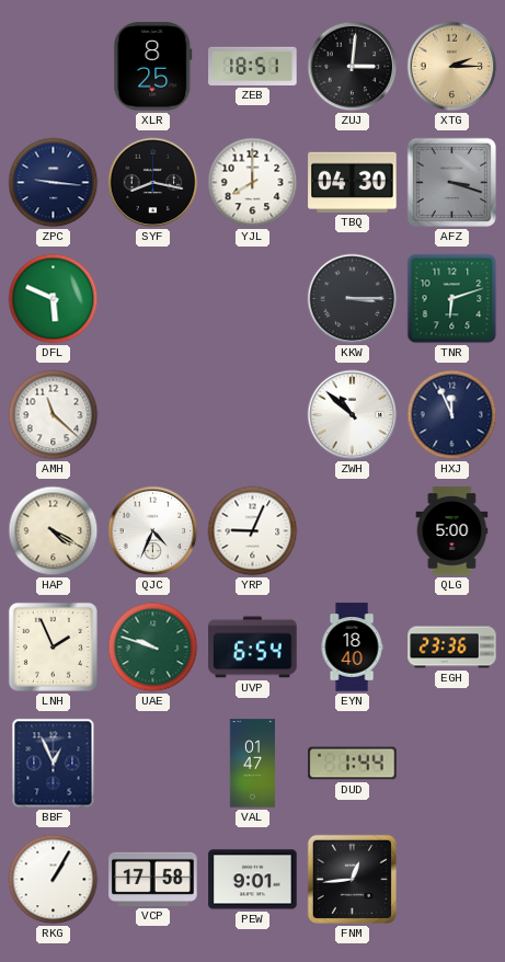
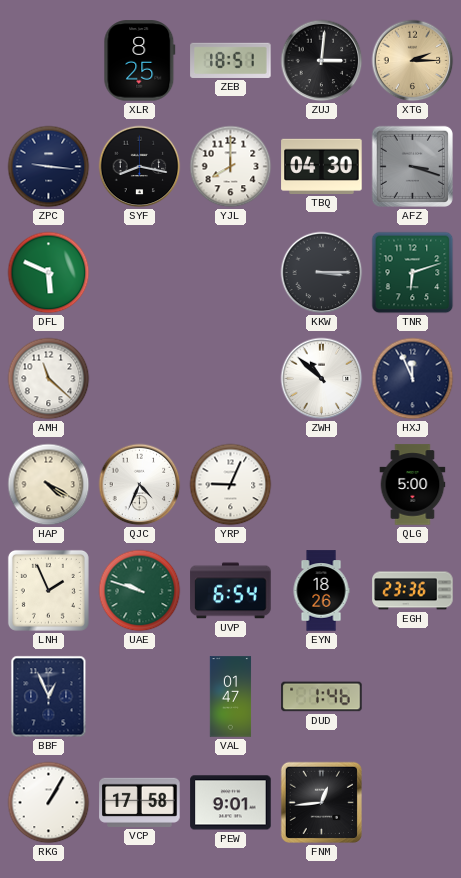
EYN: 18:40 -> 18:26 (321, 591)
DUD: 1:44 -> 1:46 (322, 697)
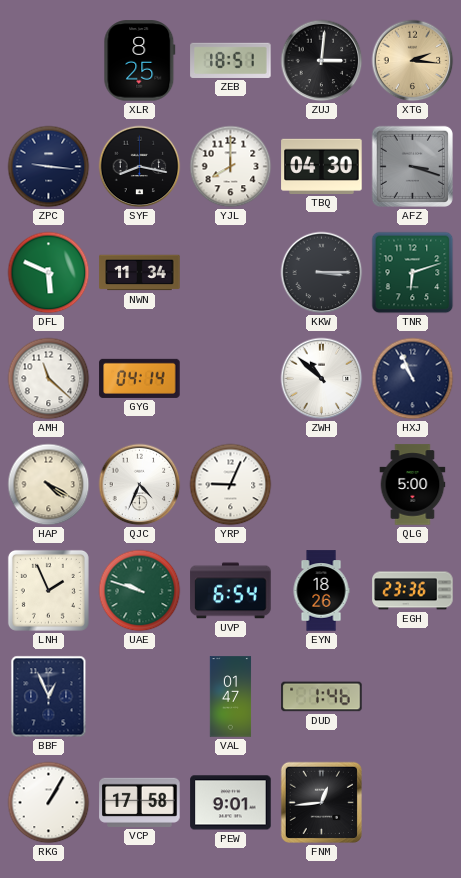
XTG: 2:15 -> 2:16 (413, 61)
NWN: none -> 11:34 (140, 273)
GYG: none -> 04:14 (140, 378)
HXJ: 11:56 -> 10:56 (413, 379)
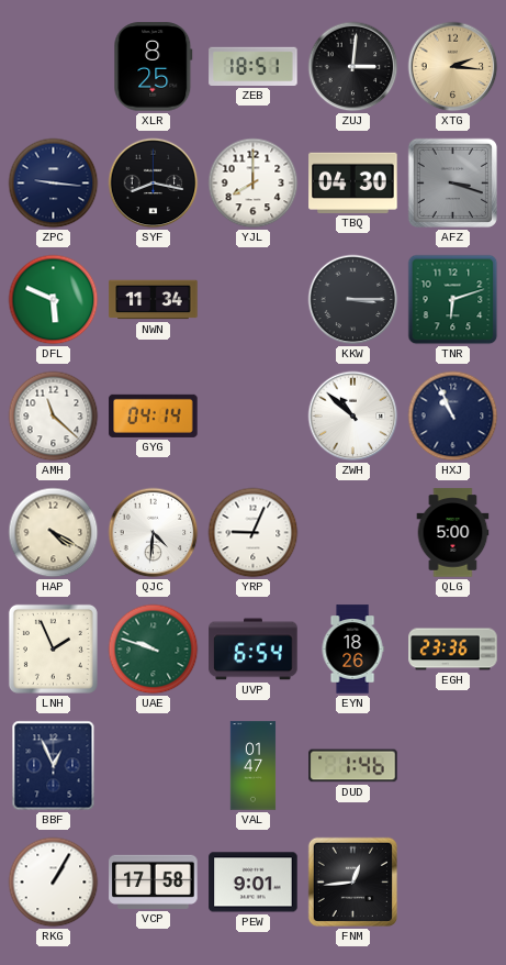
QJC: 4:34 -> 4:31 (154, 533)
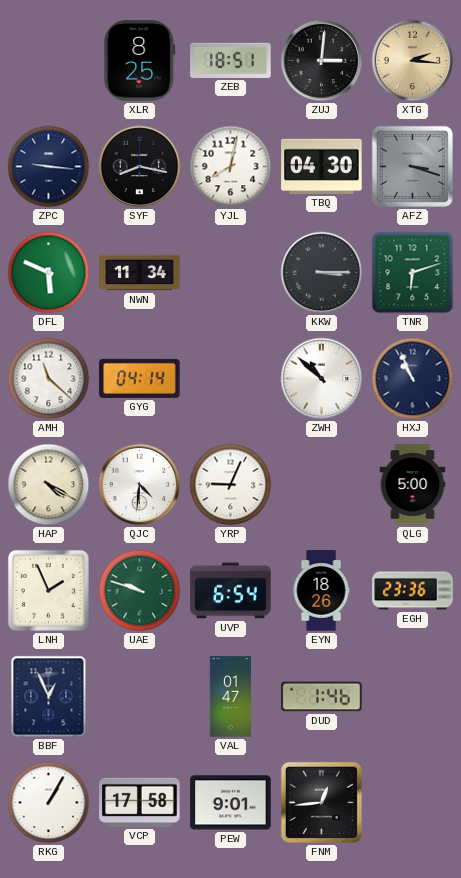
YJL: 8:00 -> 8:02 (231, 167)
